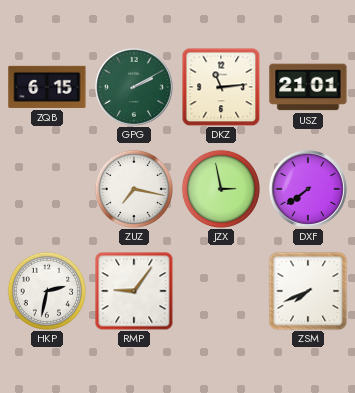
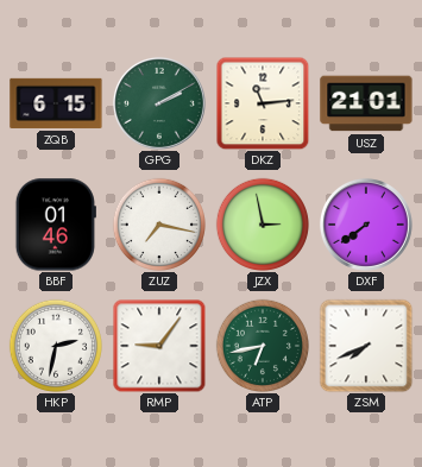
BBF: none -> 01:46 (56, 225)
ATP: none -> 6:43 (262, 345)
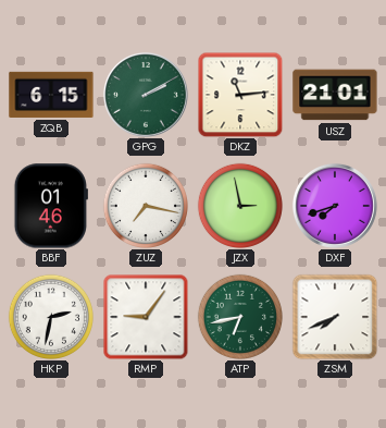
DXF: 7:39 -> 7:42 (335, 206)
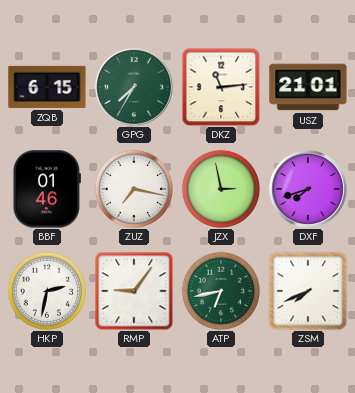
GPG: 2:10 -> 7:35 (134, 87)
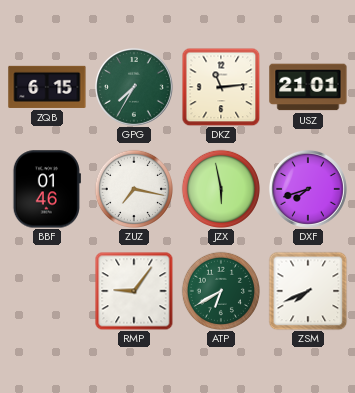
JZX: 2:58 -> 5:58 (220, 188)
HKP: 2:32 -> none (46, 290)
ATP: 6:43 -> 6:40 (220, 290)
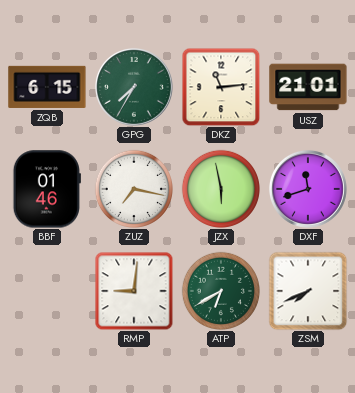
DXF: 7:42 -> 11:42 (308, 189)
RMP: 9:06 -> 9:01 (134, 291)
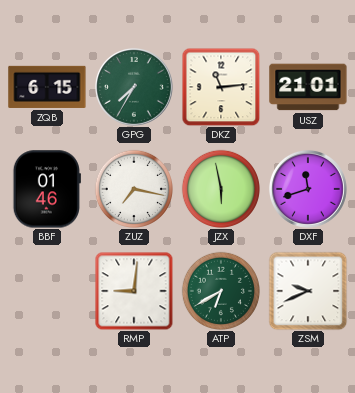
ZSM: 7:41 -> 9:41 (308, 291)
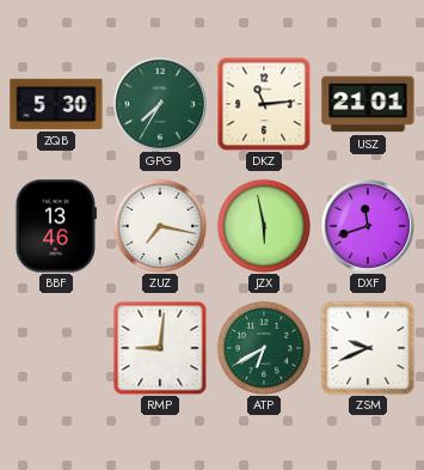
ZQB: 6:15 -> 5:30 (56, 104)
BBF: 01:46 -> 13:46 (56, 226)
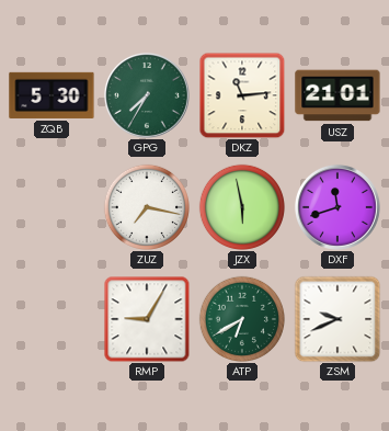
BBF: 13:46 -> none (56, 226)
RMP: 9:01 -> 9:05 (147, 319)
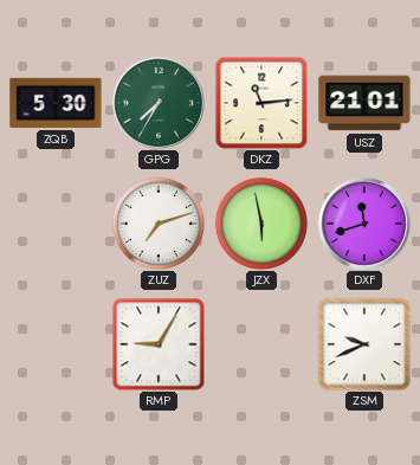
ZUZ: 7:17 -> 7:12 (157, 222)
ATP: 6:40 -> none (241, 318)
